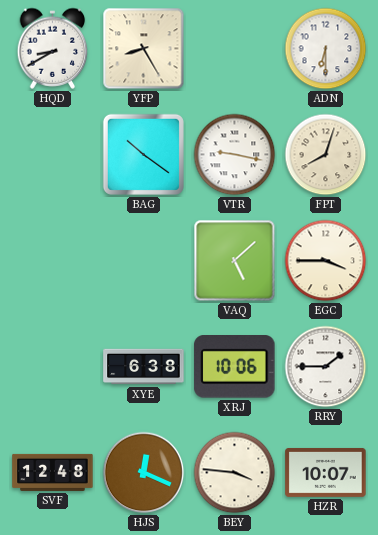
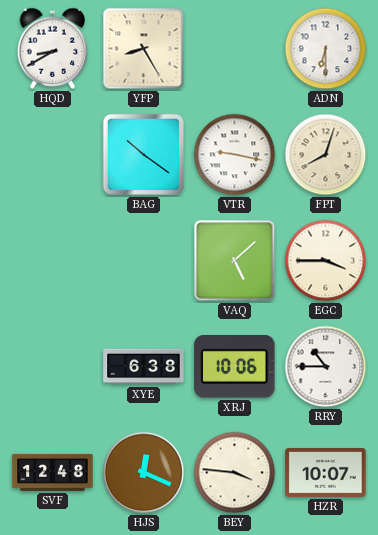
RRY: 1:45 -> 10:45 (326, 367)
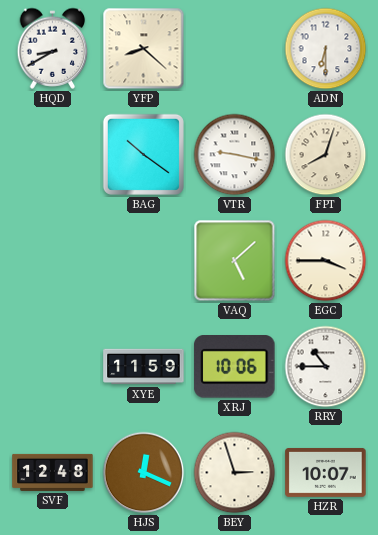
YFP: 8:25 -> 8:22 (144, 49)
XYE: 6:38 -> 11:59 (144, 367)
BEY: 3:46 -> 2:57 (235, 473)
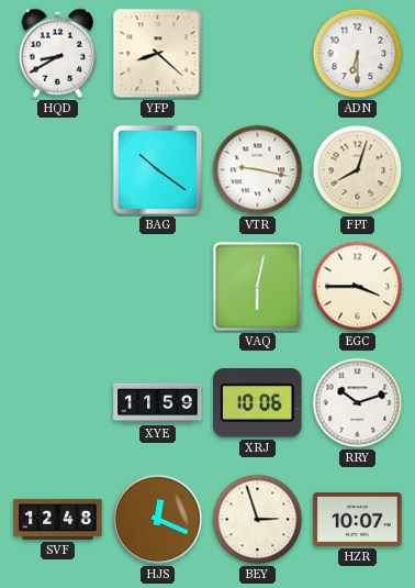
VAQ: 5:08 -> 6:02 (258, 287)
RRY: 10:45 -> 10:12 (358, 403)
